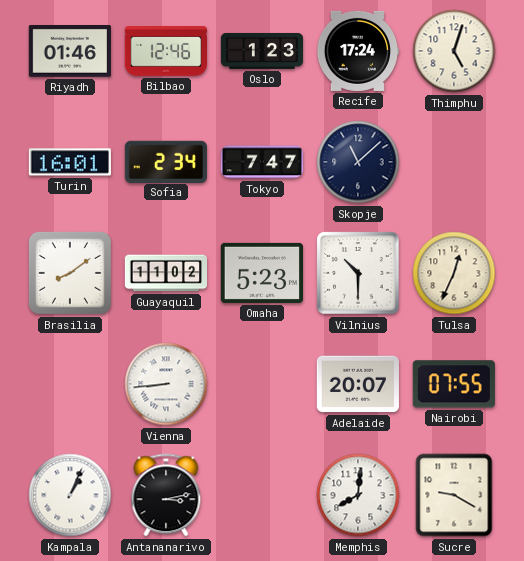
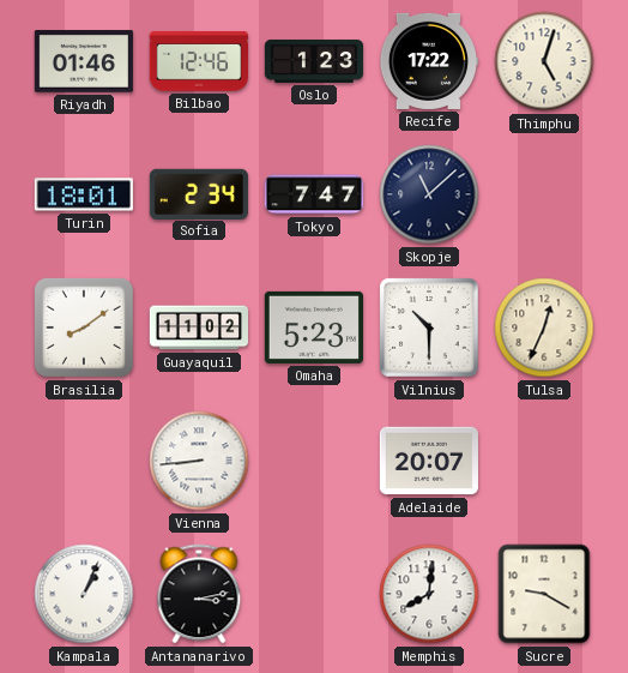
Recife: 17:24 -> 17:22 (428, 61)
Turin: 16:01 -> 18:01 (84, 194)
Nairobi: 07:55 -> none (454, 384)
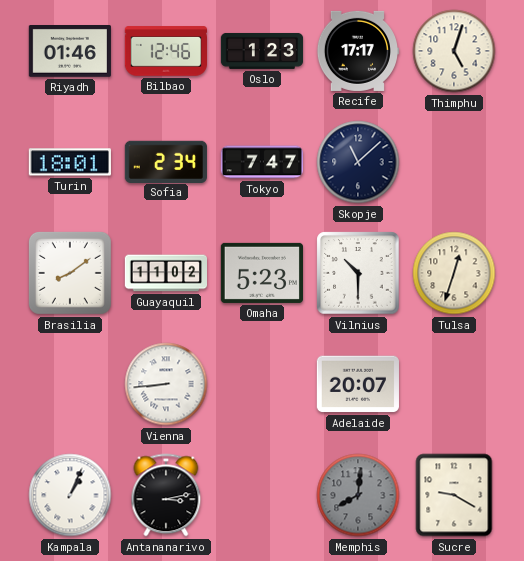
Recife: 17:22 -> 17:17 (357, 51)
Tulsa: 12:34 -> 12:33 (454, 273)
Memphis dial: white -> grey (358, 495)
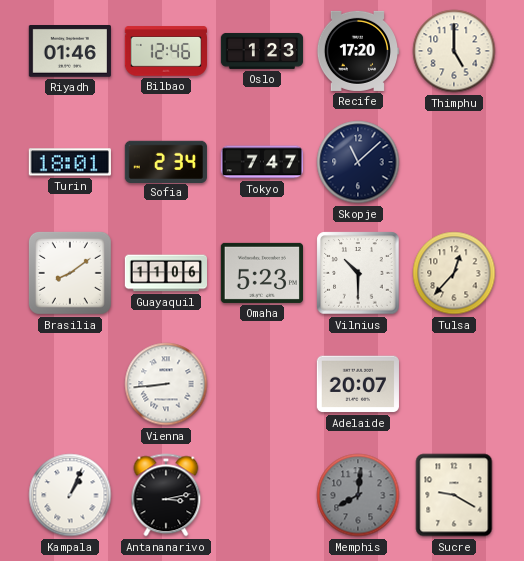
Recife: 17:17 -> 17:20 (357, 51)
Thimphu: 5:03 -> 5:00 (454, 51)
Guayaquil: 11:02 -> 11:06 (165, 273)
Tulsa: 12:33 -> 12:37 (454, 273)
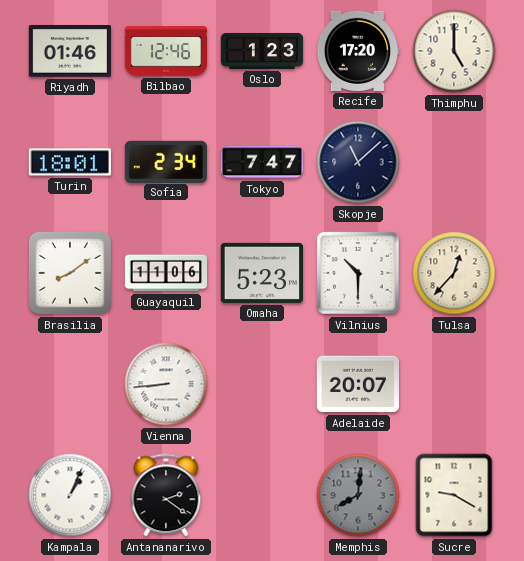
Antananarivo: 3:13 -> 2:21 (166, 495)
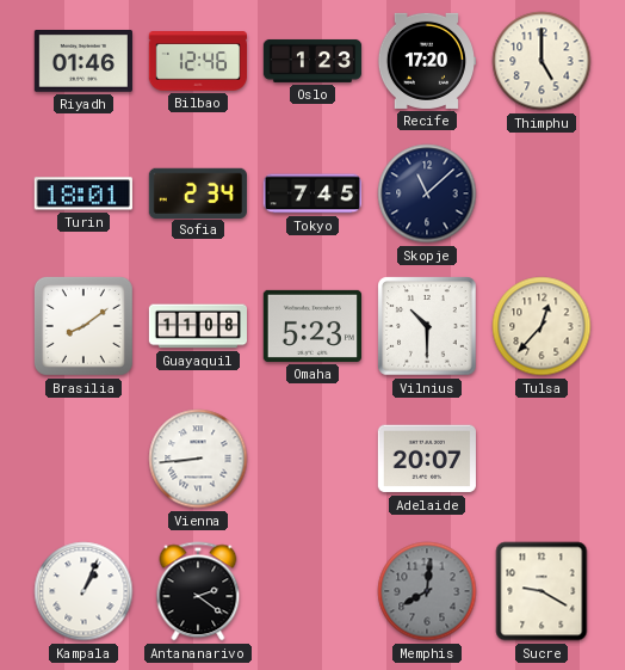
Tokyo: 7:47 -> 7:45 (311, 193)
Guayaquil: 11:06 -> 11:08 (197, 326)
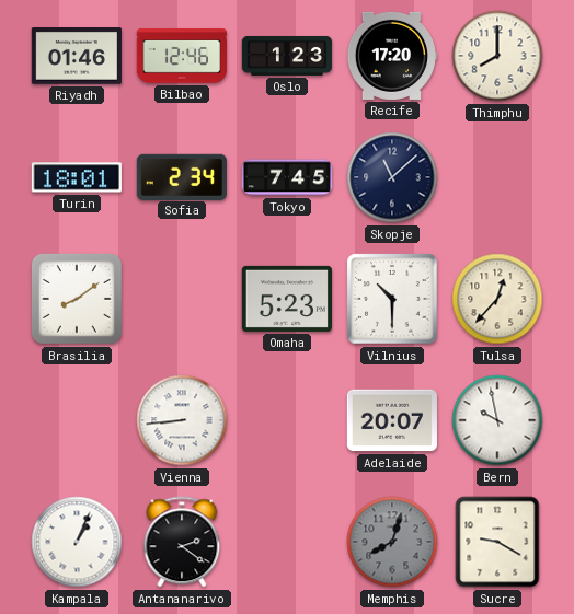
Thimphu: 5:00 -> 8:00 (497, 56)
Guayaquil: 11:08 -> none (197, 326)
Bern: none -> 9:58 (497, 420)
Memphis: 8:01 -> 8:03 (392, 542)
